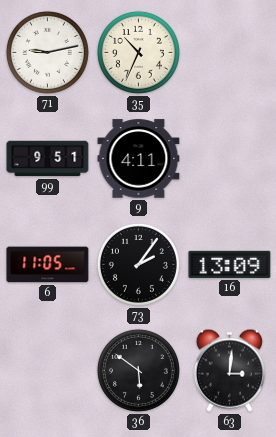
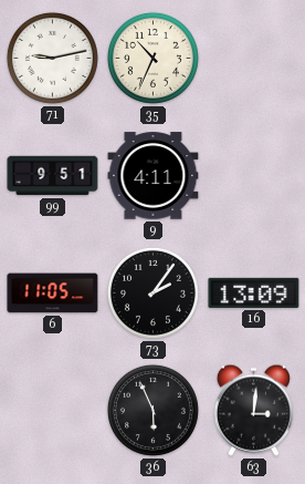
36: 5:51 -> 5:56 (152, 410)
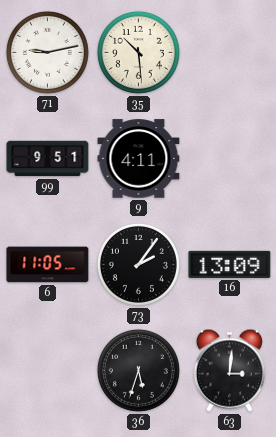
35: 10:34 -> 10:29 (138, 52)
36: 5:56 -> 5:33 (138, 370)
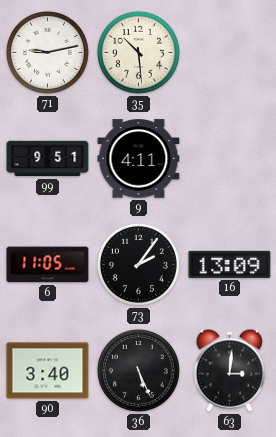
90: none -> 3:40 (48, 371)
36: 5:33 -> 5:26 (138, 370)
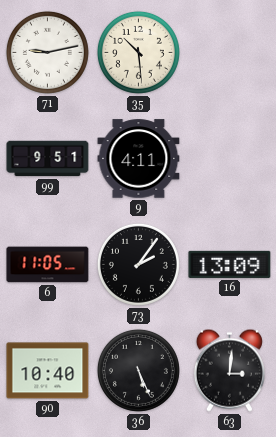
90: 3:40 -> 10:40 (48, 371)
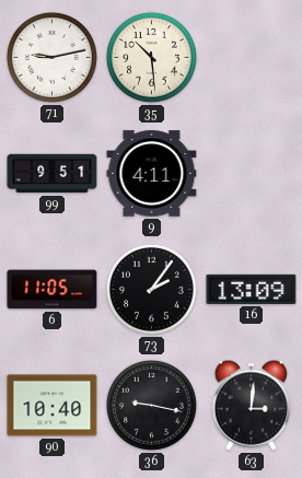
36: 5:26 -> 9:17 (151, 405)
